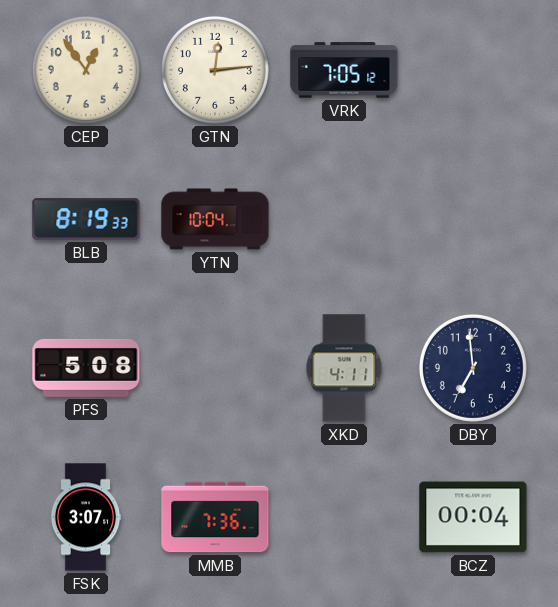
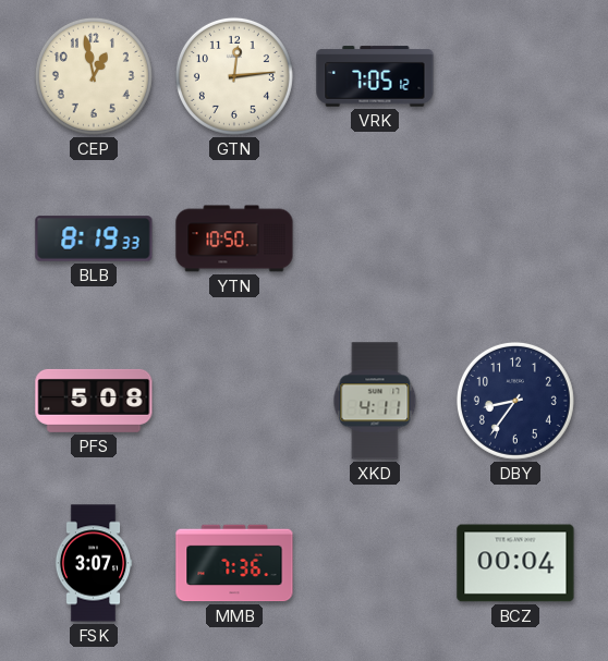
CEP: 12:54 -> 12:58 (94, 76)
YTN: 10:04 -> 10:50 (234, 238)
DBY: 6:59 -> 8:36 (515, 401)
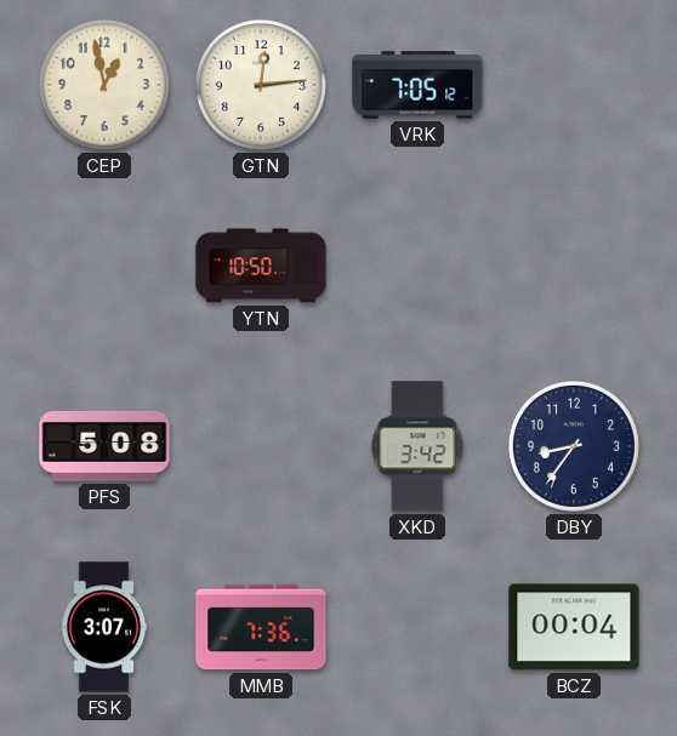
BLB: 8:19 -> none (94, 238)
XKD: 4:11 -> 3:42 (417, 446)
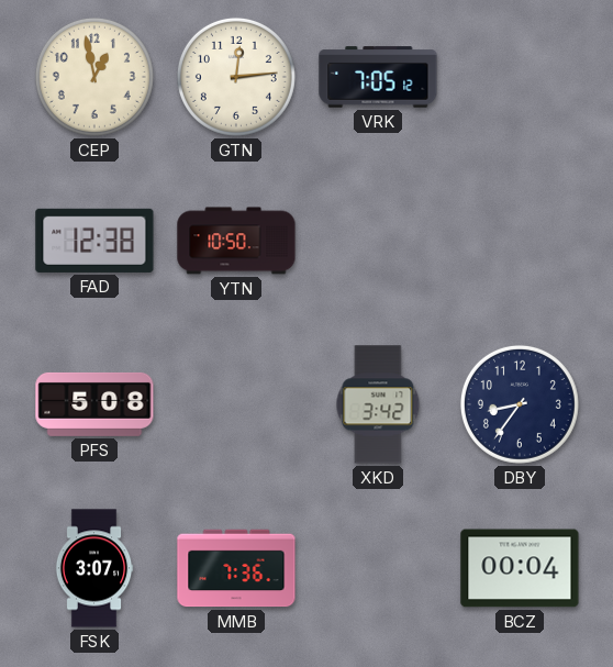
FAD: none -> 12:38 (94, 241)
